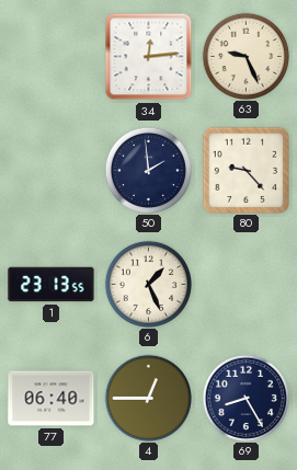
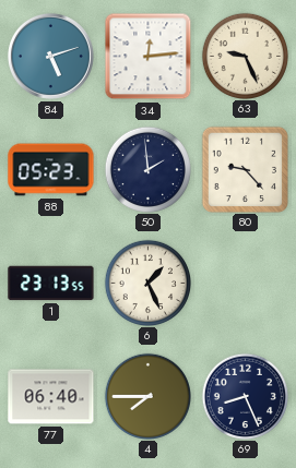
84: none -> 5:12 (50, 56)
88: none -> 05:23 (51, 170)
4: 12:45 -> 7:45 (147, 396)
69: 8:25 -> 8:26 (245, 396)
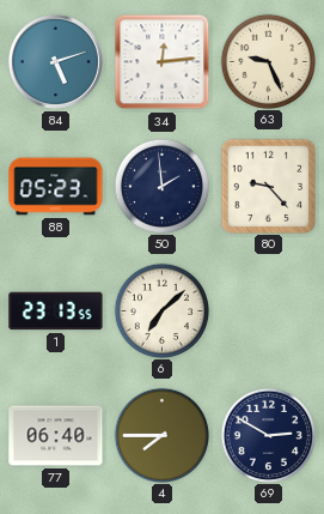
6: 1:26 -> 7:08 (161, 310)
69: 8:26 -> 2:50 (268, 435)
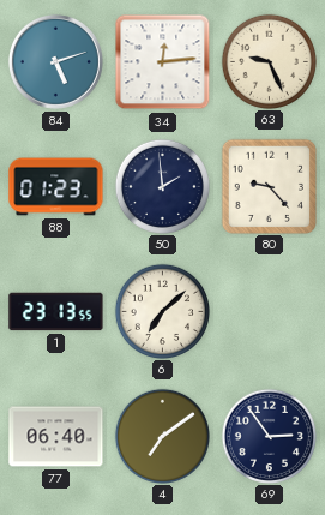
88: 05:23 -> 01:23 (56, 187)
4: 7:45 -> 7:09 (162, 436)
69: 2:50 -> 2:54 (269, 436)
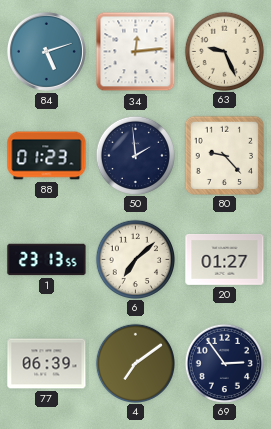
20: none -> 01:27 (225, 260)
77: 06:40 -> 06:39 (47, 364)
